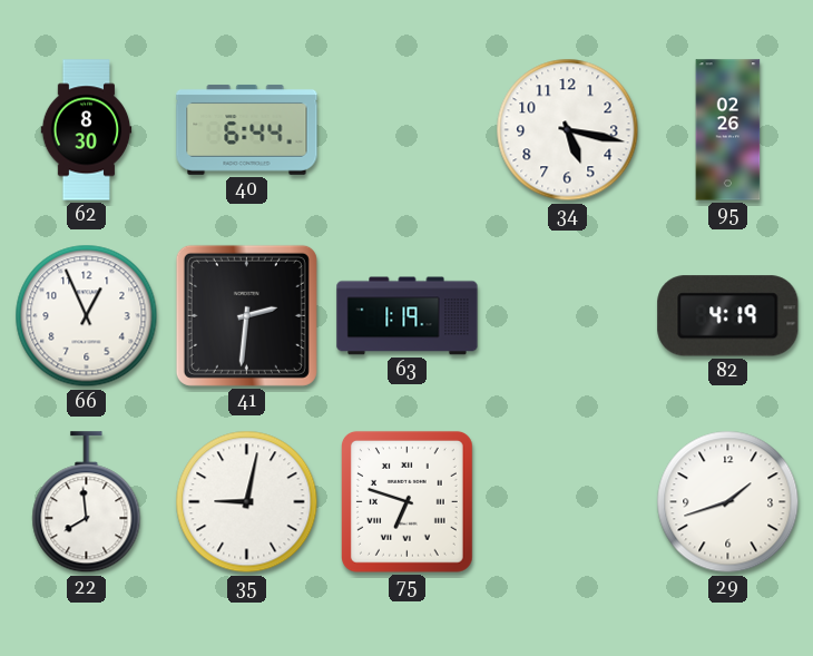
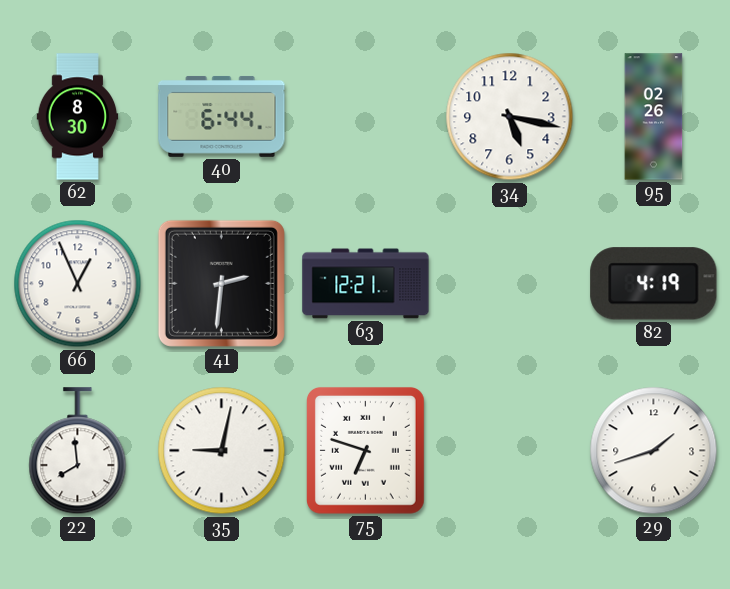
63: 1:19 -> 12:21 (366, 284)
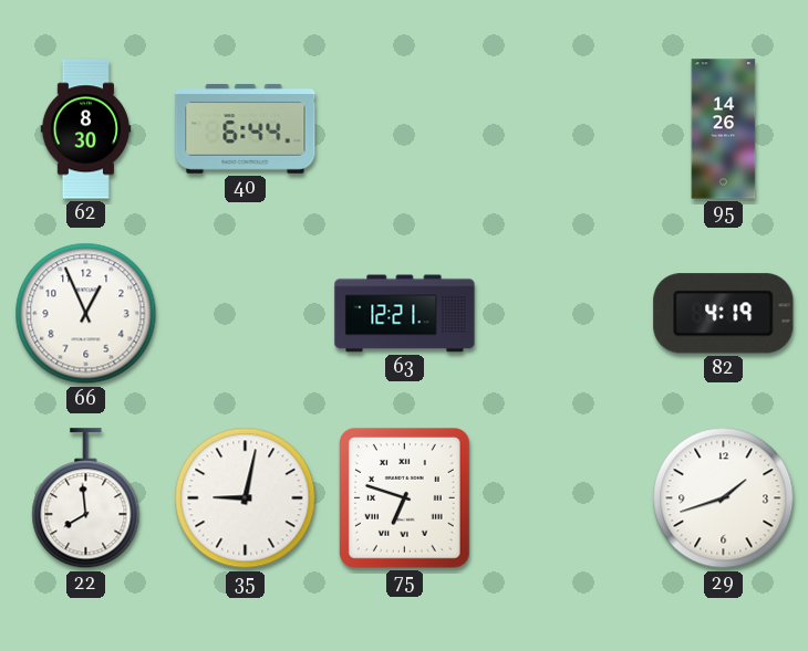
34: 5:17 -> none (510, 117)
95: 02:26 -> 14:26 (724, 129)
41: 2:31 -> none (221, 283)
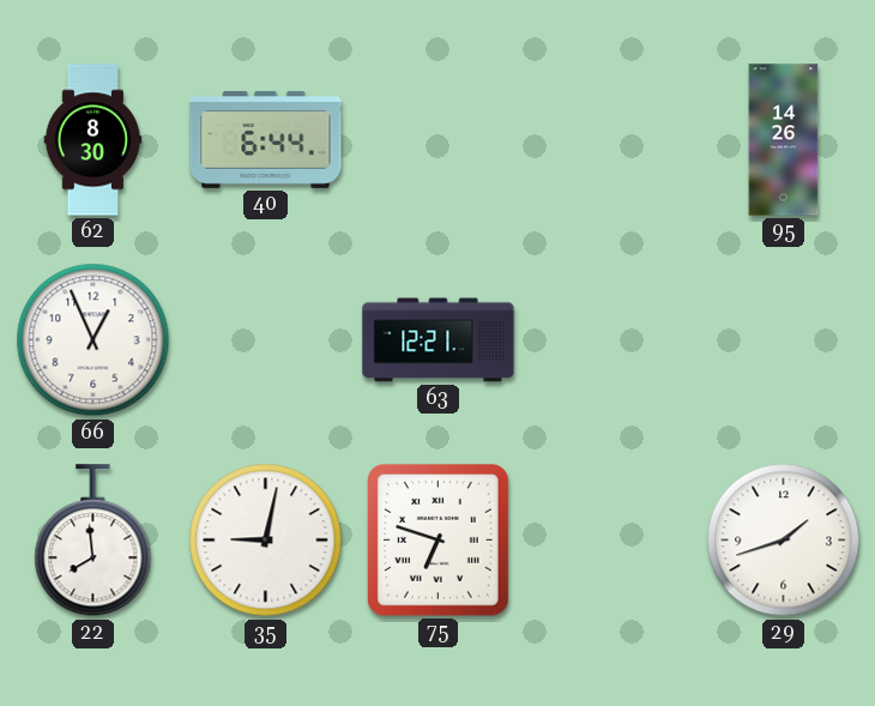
82: 4:19 -> none (724, 314)
